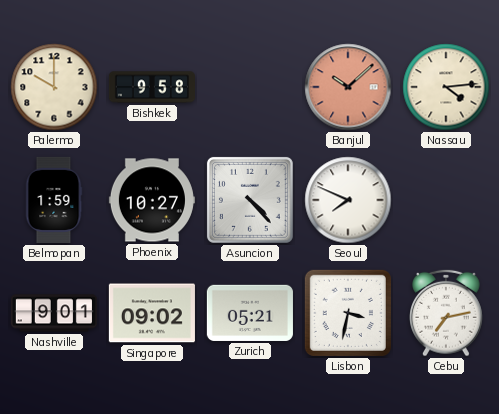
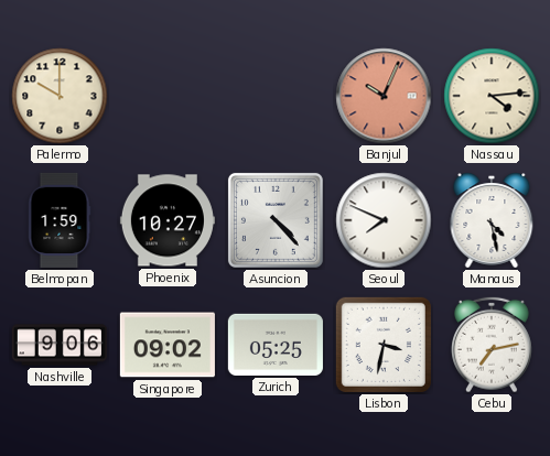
Bishkek: 9:58 -> none (152, 87)
Banjul: 10:08 -> 10:04 (384, 96)
Manaus: none -> 4:28 (492, 220)
Nashville: 9:01 -> 9:06 (60, 345)
Zurich: 05:21 -> 05:25 (276, 345)
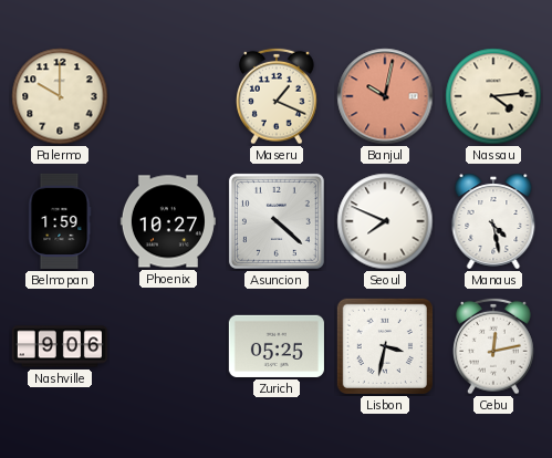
Maseru: none -> 1:19 (278, 96)
Banjul: 10:04 -> 10:02 (385, 96)
Asuncion: 4:23 -> 4:22 (277, 221)
Singapore: 09:02 -> none (168, 345)
Cebu: 7:13 -> 12:13 (494, 346)
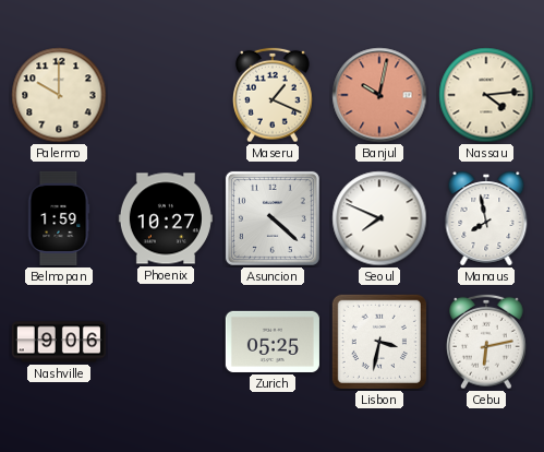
Manaus: 4:28 -> 7:58 (486, 218)
Cebu: 12:13 -> 6:13 (487, 342)
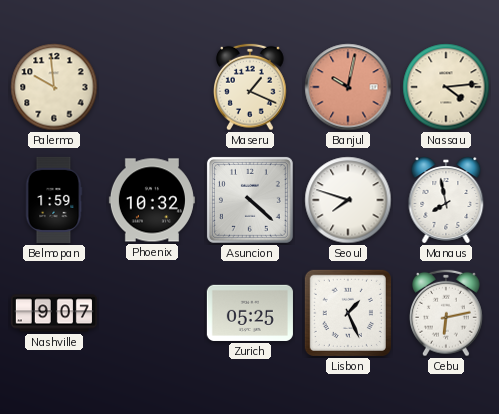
Palermo: 10:00 -> 9:59 (54, 87)
Phoenix: 10:27 -> 10:32 (152, 200)
Seoul: 7:49 -> 7:48 (348, 200)
Nashville: 9:06 -> 9:07 (54, 313)
Lisbon: 3:32 -> 1:26 (348, 313)
